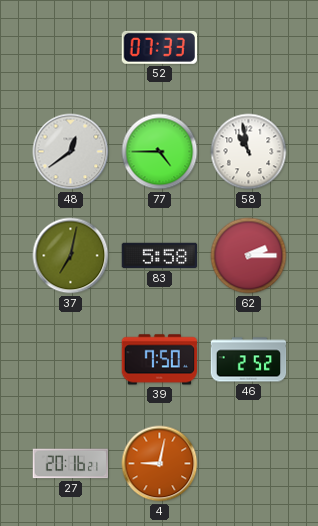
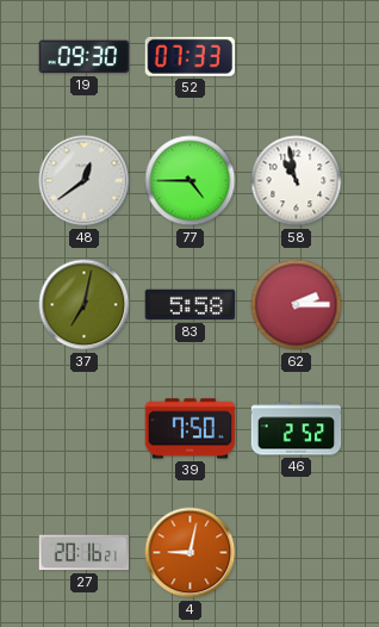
19: none -> 09:30 (85, 57)
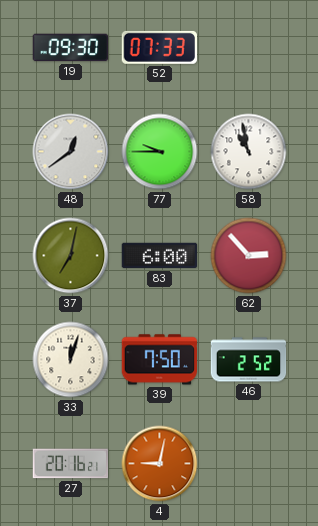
77: 4:45 -> 9:45 (160, 152)
83: 5:58 -> 6:00 (160, 256)
62: 2:15 -> 2:53 (249, 256)
33: none -> 12:03 (71, 360)
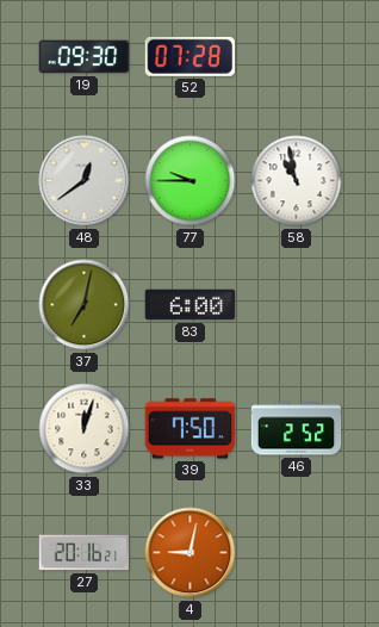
52: 07:33 -> 07:28 (189, 56)
62: 2:53 -> none (249, 256)
